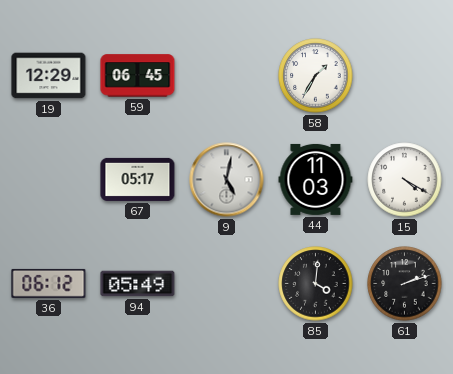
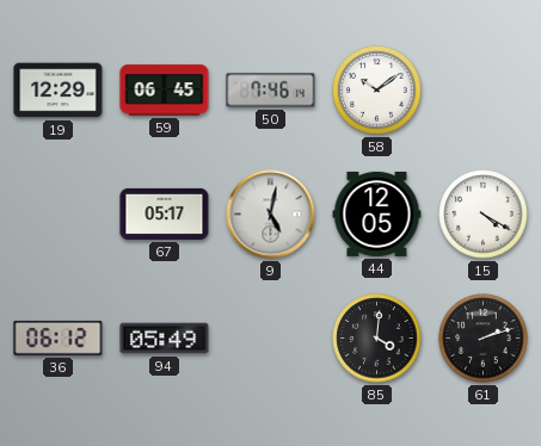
50: none -> 7:46 (271, 91)
58: 1:35 -> 10:09 (377, 91)
44: 11:03 -> 12:05 (377, 213)
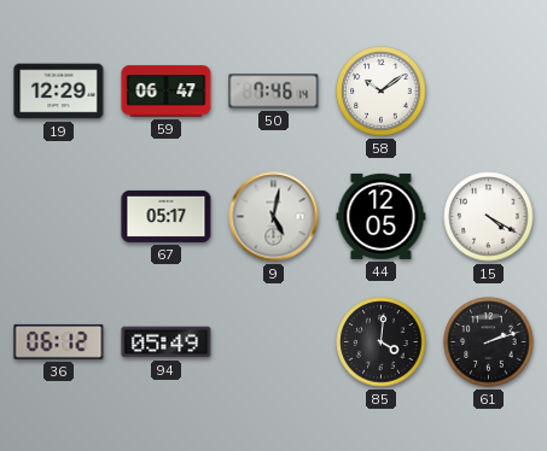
59: 06:45 -> 06:47 (167, 92)
